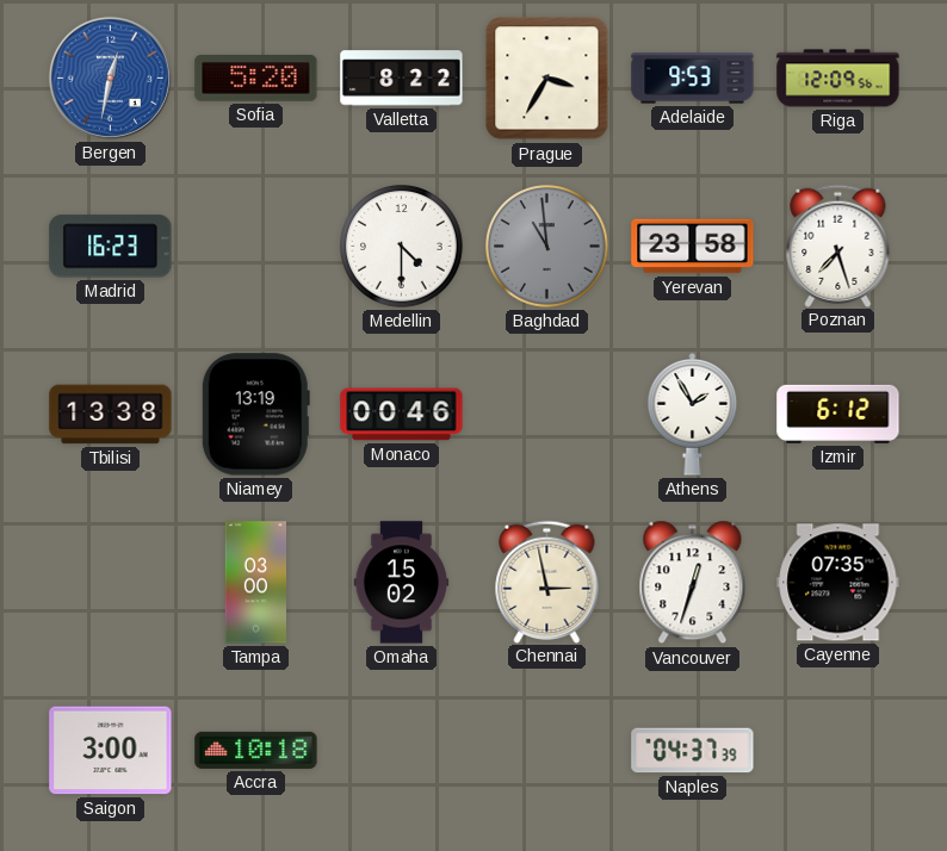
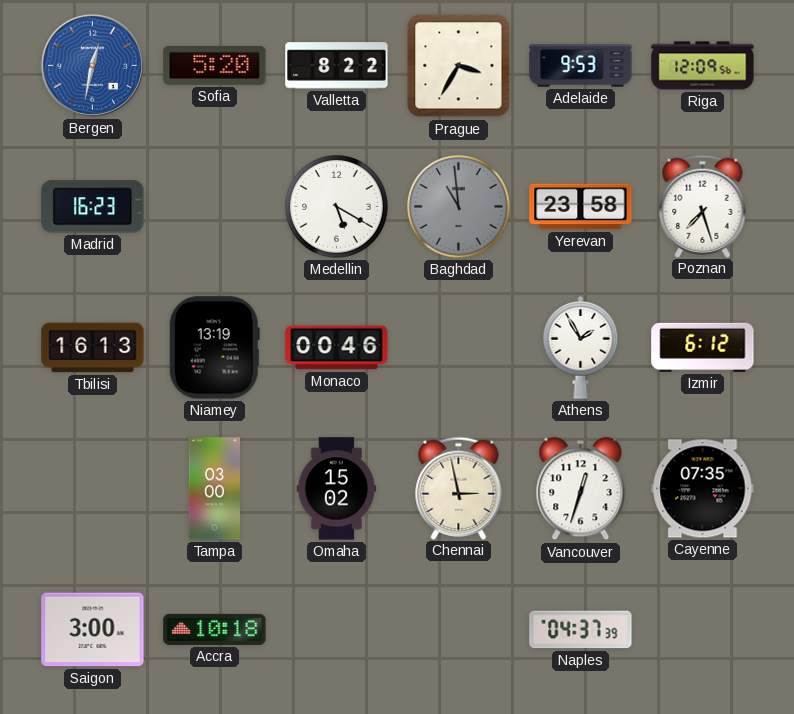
Medellin: 4:30 -> 5:20 (337, 207)
Tbilisi: 13:38 -> 16:13 (93, 348)
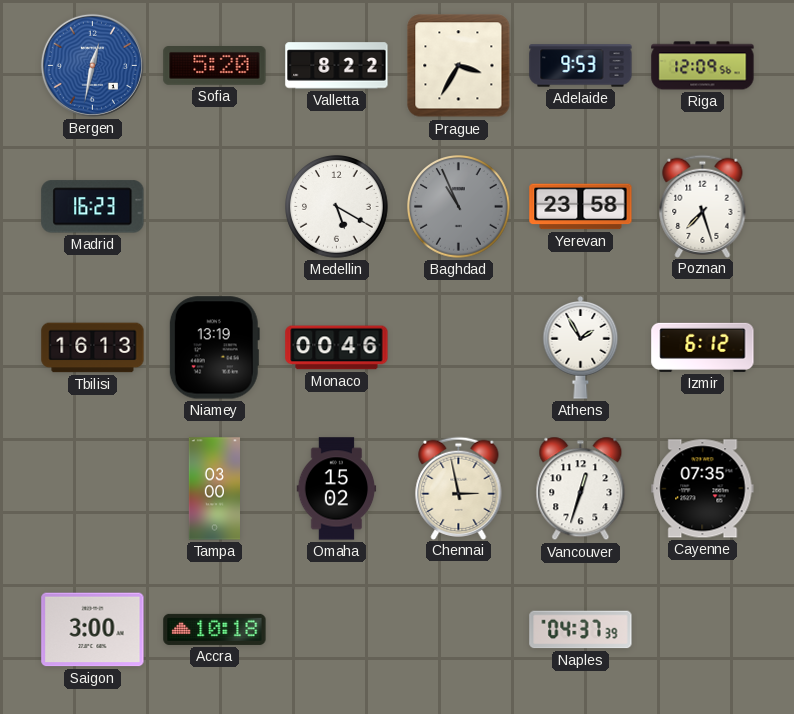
Baghdad: 10:59 -> 10:56 (459, 207)
